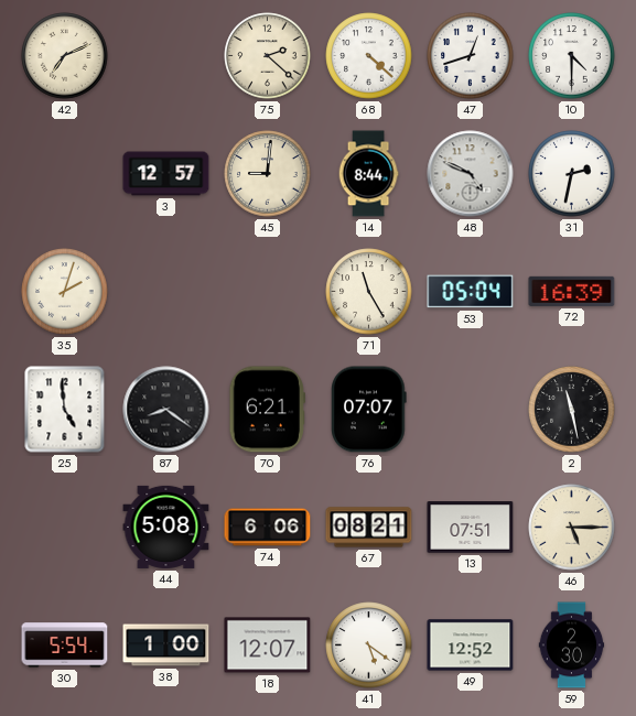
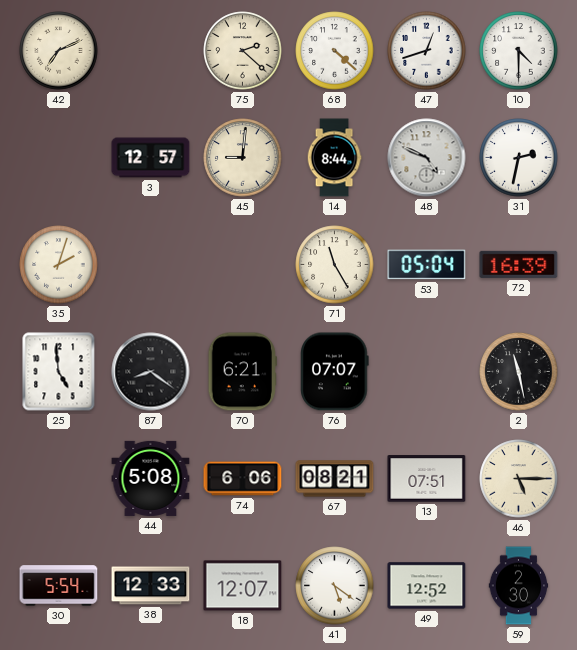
38: 1:00 -> 12:33 (151, 586)
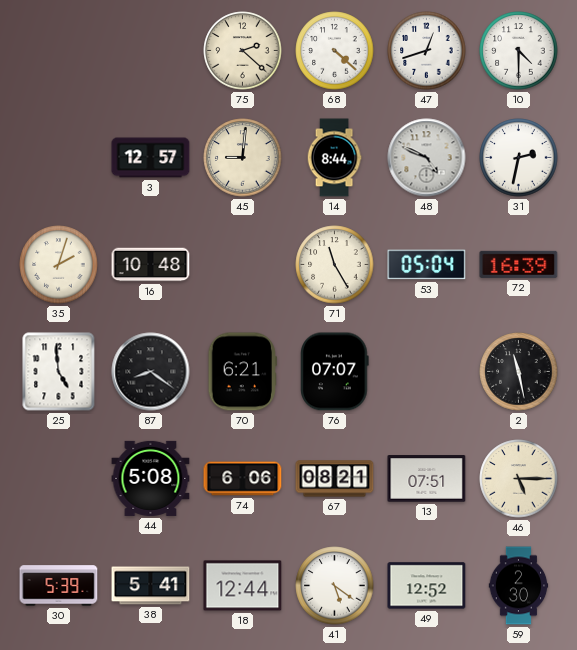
42: 7:11 -> none (59, 51)
16: none -> 10:48 (151, 265)
30: 5:54 -> 5:39 (59, 586)
38: 12:33 -> 5:41 (151, 586)
18: 12:07 -> 12:44 (243, 586)
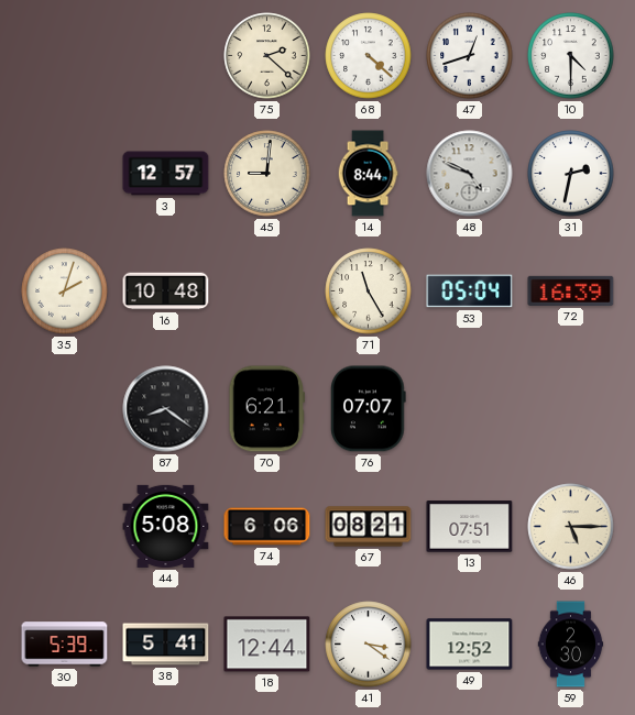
25: 4:59 -> none (59, 372)
2: 11:28 -> none (519, 372)
41: 5:21 -> 3:21 (369, 645)
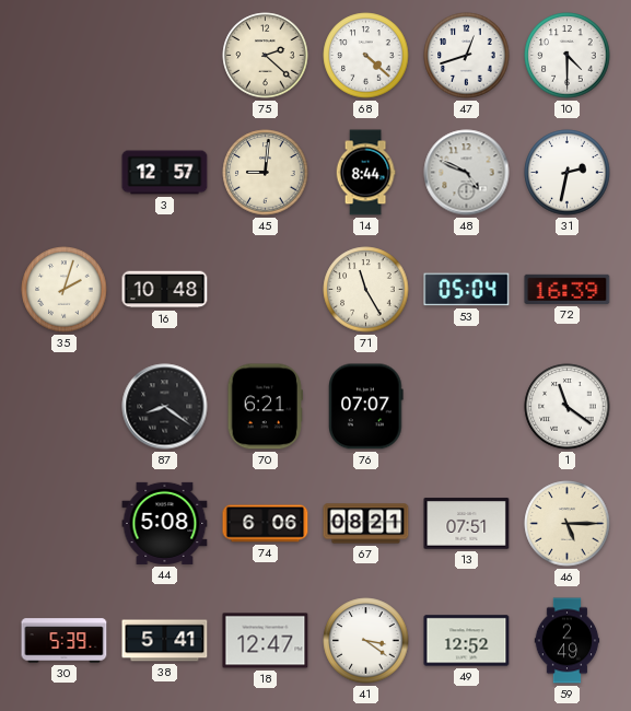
1: none -> 11:21 (568, 407)
18: 12:44 -> 12:47 (266, 641)
59: 2:30 -> 2:49 (568, 641)
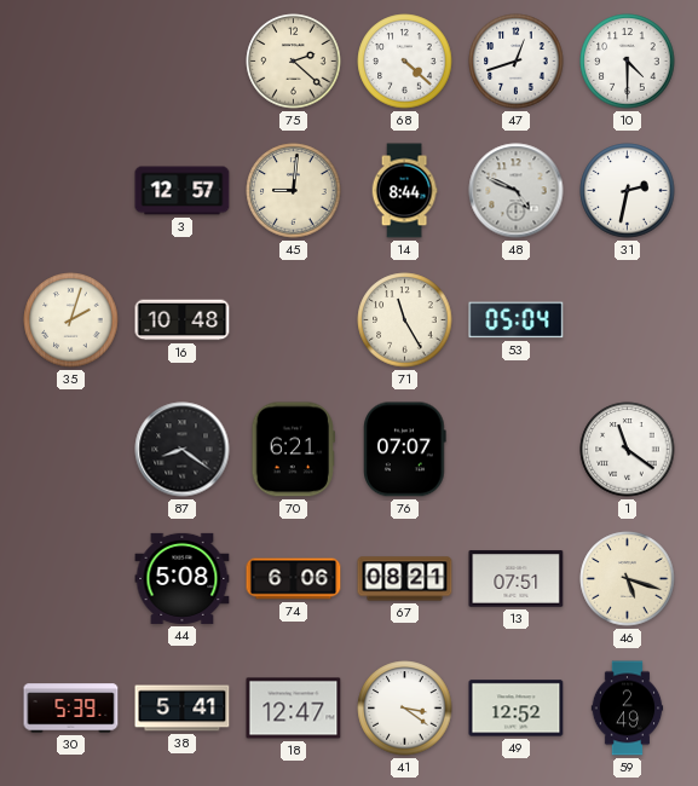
72: 16:39 -> none (568, 289)
46: 5:15 -> 5:18 (628, 579)
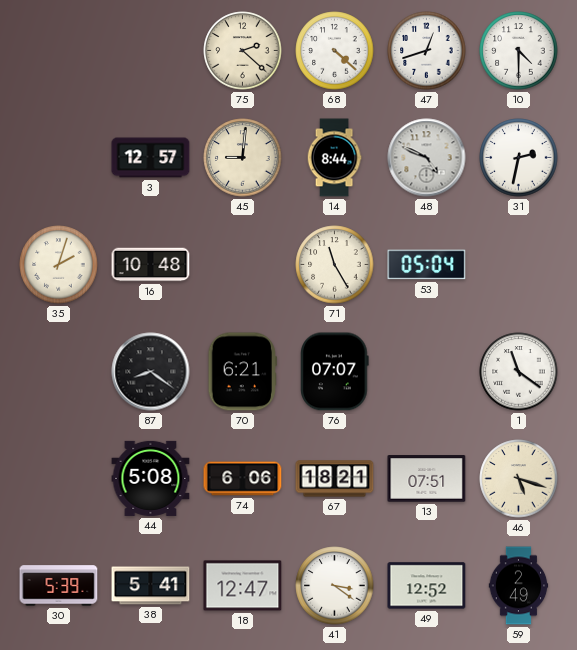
67: 08:21 -> 18:21 (335, 479)
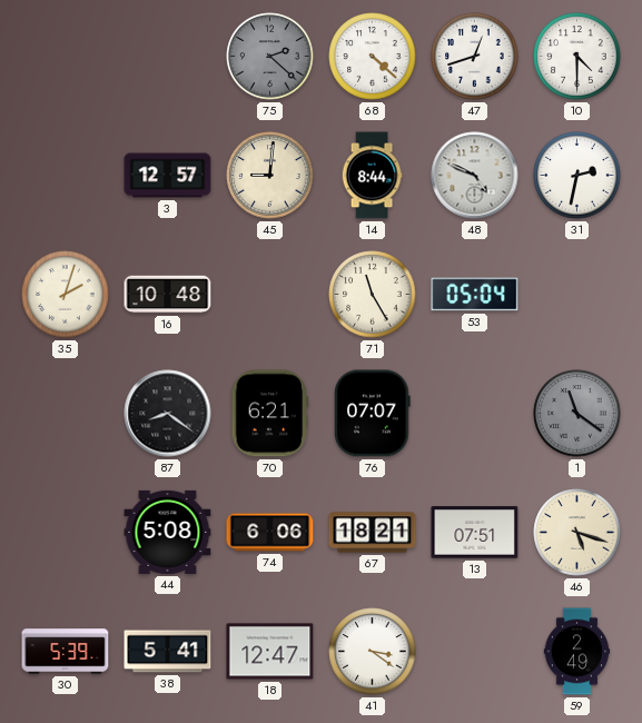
75 dial: cream -> grey (270, 57)
1 dial: white -> grey (577, 414)
49: 12:52 -> none (427, 586)
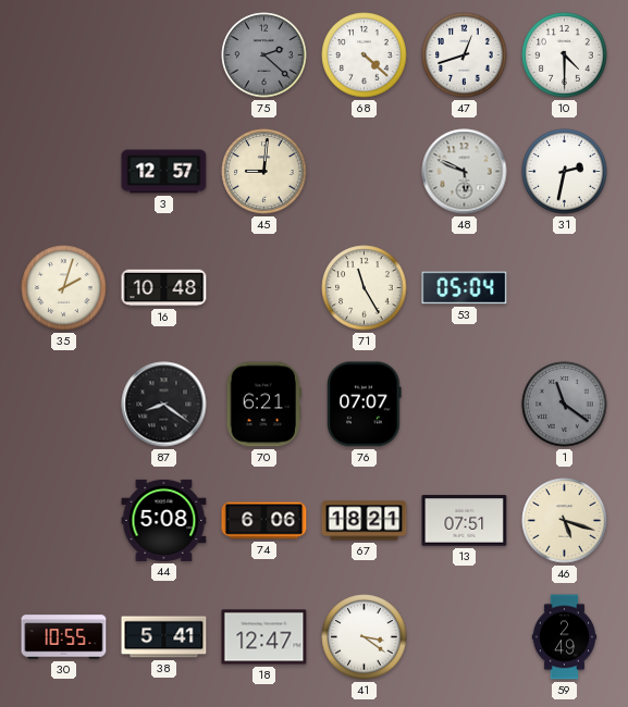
14: 8:44 -> none (372, 176)
48: 4:49 -> 5:49 (465, 172)
30: 5:39 -> 10:55 (64, 637)
